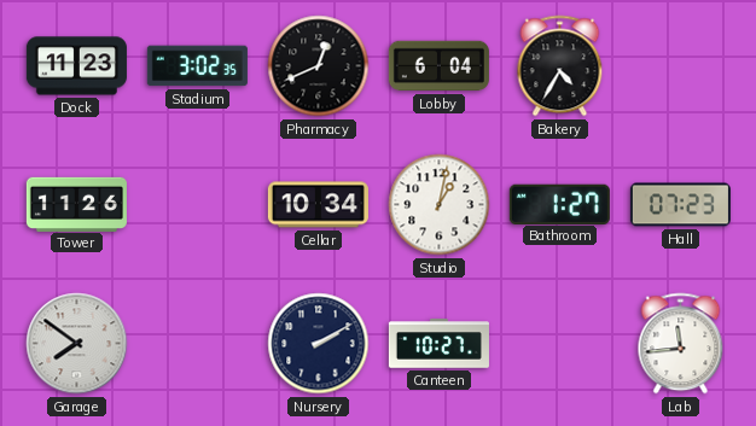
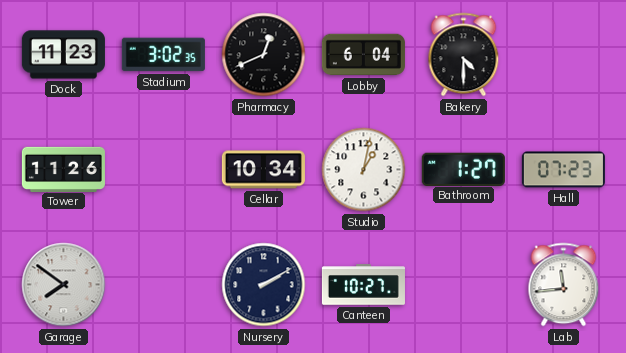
Bakery: 4:35 -> 4:30 (464, 55)
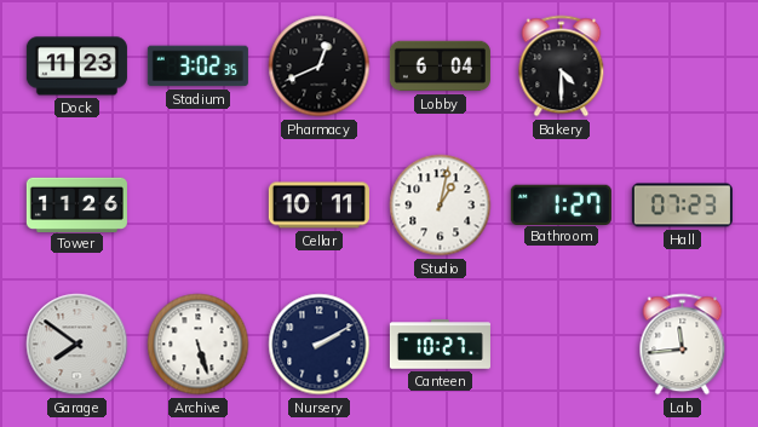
Cellar: 10:34 -> 10:11 (318, 206)
Archive: none -> 5:27 (199, 345)
